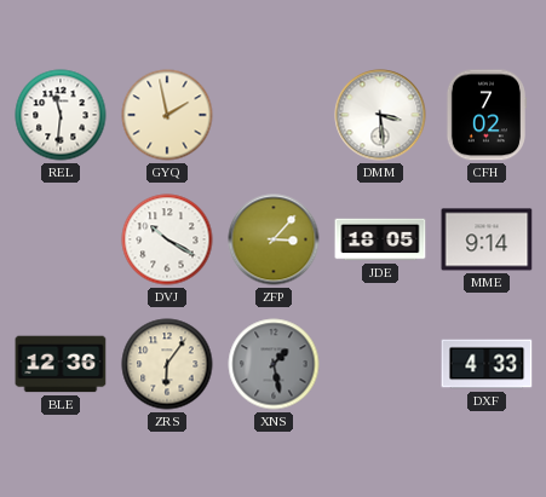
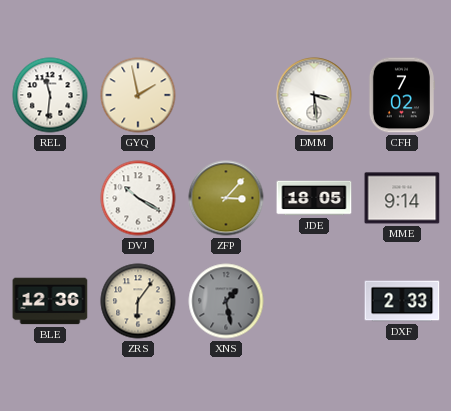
DXF: 4:33 -> 2:33 (402, 301)
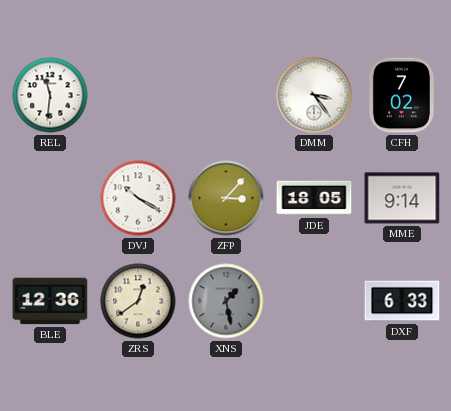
GYQ: 1:58 -> none (138, 95)
DMM: 3:29 -> 3:24 (314, 95)
ZRS: 6:06 -> 12:39 (138, 301)
DXF: 2:33 -> 6:33 (402, 301)
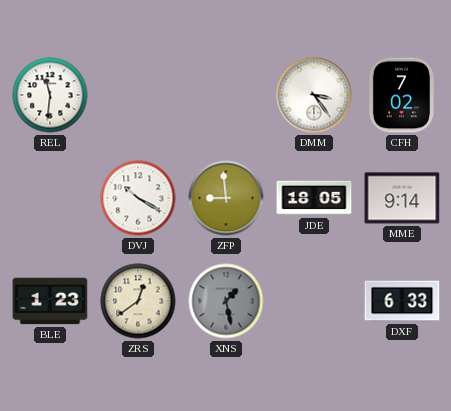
ZFP: 3:07 -> 8:59 (226, 198)
BLE: 12:36 -> 1:23 (50, 301)
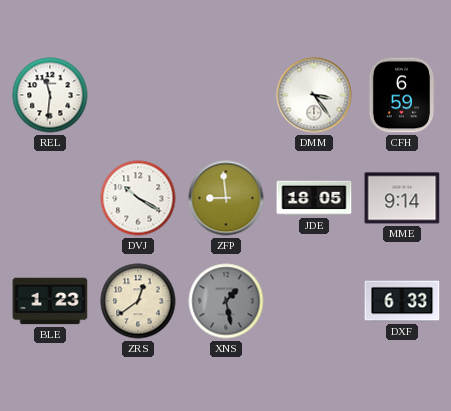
CFH: 7:02 -> 6:59 (401, 95)
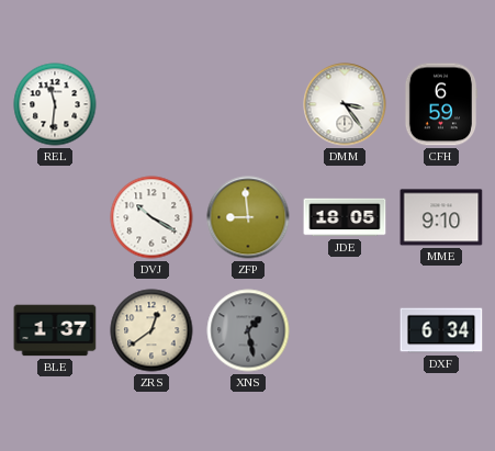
MME: 9:14 -> 9:10 (441, 217)
BLE: 1:23 -> 1:37 (55, 330)
DXF: 6:33 -> 6:34 (441, 330)
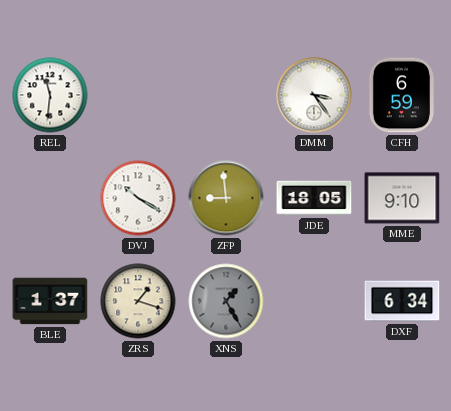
ZRS: 12:39 -> 1:18 (138, 301)
XNS: 1:28 -> 1:25 (226, 301)
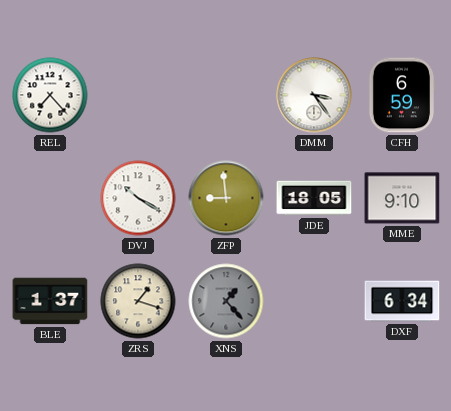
REL: 11:31 -> 7:23 (50, 95)
XNS: 1:25 -> 1:23 (226, 301)
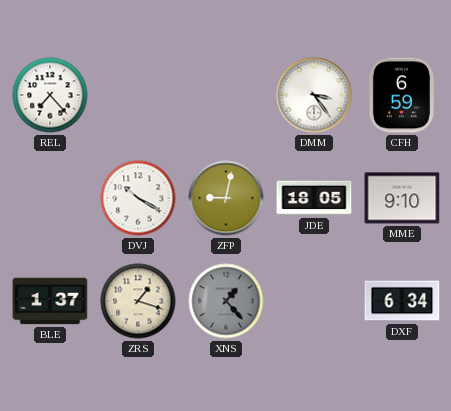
ZFP: 8:59 -> 9:02 (226, 198)
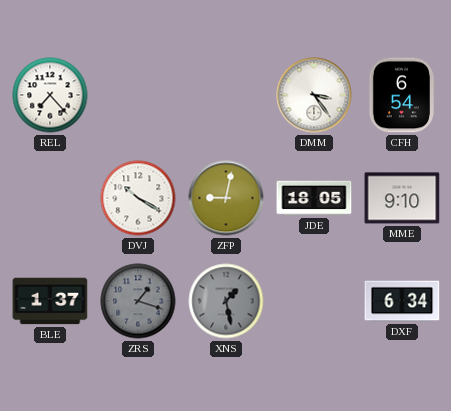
CFH: 6:59 -> 6:54 (401, 95)
ZRS dial: cream -> grey (138, 301)
XNS: 1:23 -> 1:28 (226, 301)
